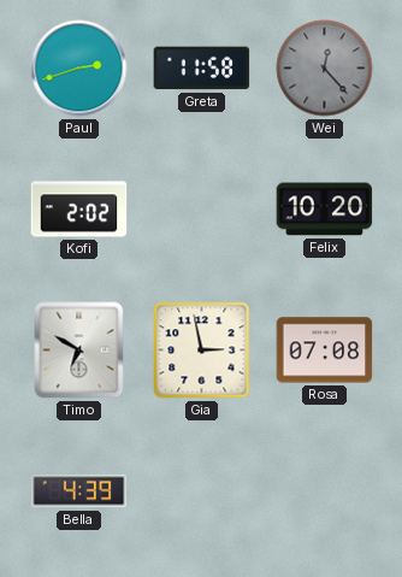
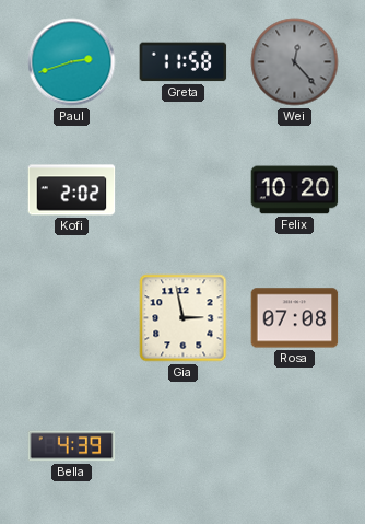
Timo: 6:50 -> none (79, 351)
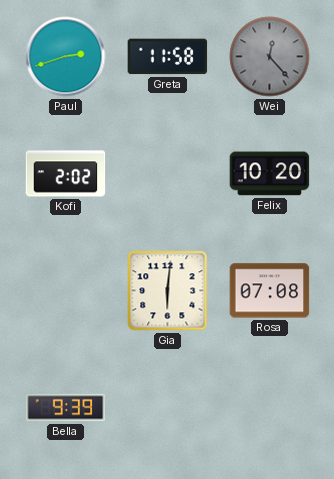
Gia: 2:58 -> 6:01 (168, 291)
Bella: 4:39 -> 9:39 (66, 408)
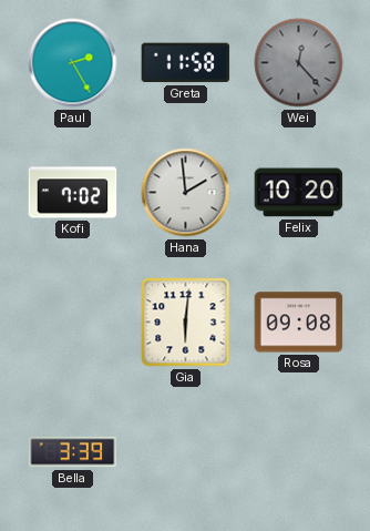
Paul: 2:42 -> 2:25 (73, 63)
Kofi: 2:02 -> 7:02 (73, 193)
Hana: none -> 1:59 (186, 193)
Rosa: 07:08 -> 09:08 (299, 323)
Bella: 9:39 -> 3:39 (73, 452)
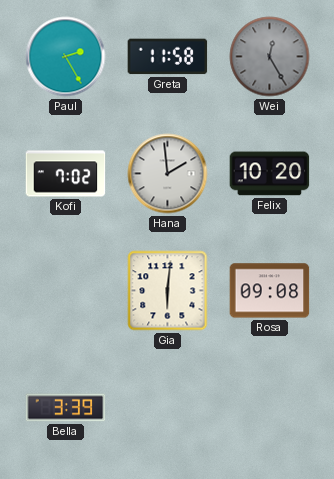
Wei: 12:23 -> 12:25 (270, 57)
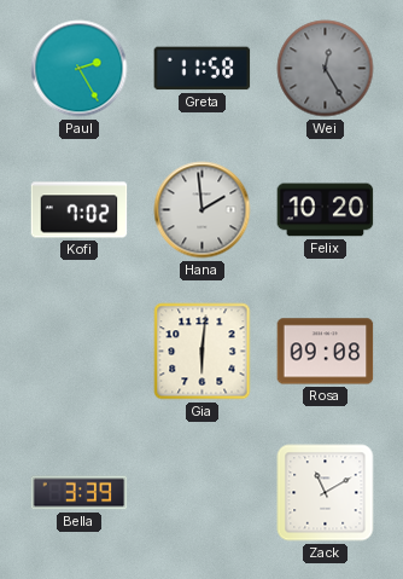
Zack: none -> 11:10 (326, 493)
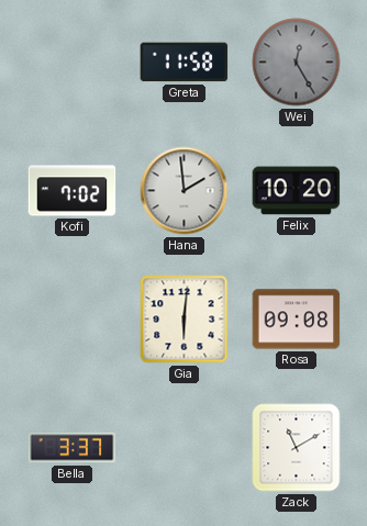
Paul: 2:25 -> none (80, 69)
Bella: 3:39 -> 3:37 (73, 448)
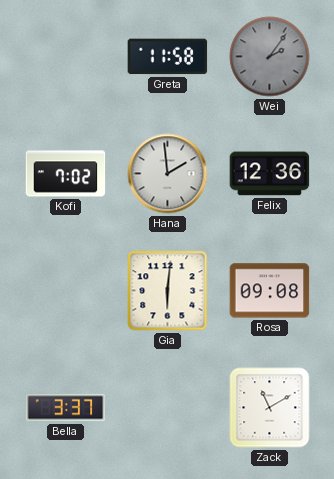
Wei: 12:25 -> 2:06 (270, 57)
Felix: 10:20 -> 12:36 (270, 174)
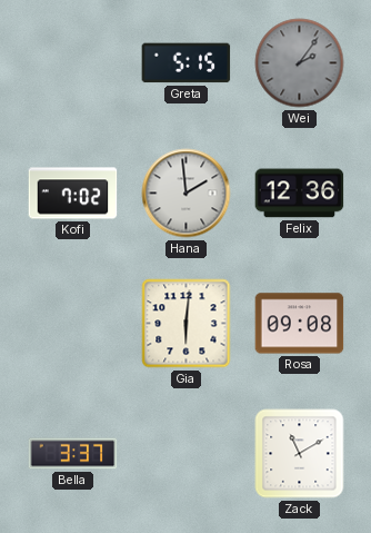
Greta: 11:58 -> 5:15 (187, 63)
